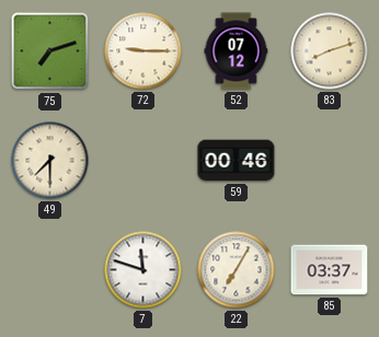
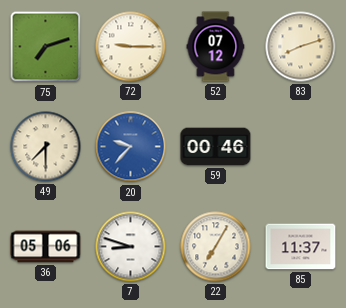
20: none -> 9:37 (131, 147)
36: none -> 05:06 (46, 247)
7: 11:48 -> 8:48 (131, 247)
85: 03:37 -> 11:37 (301, 247)
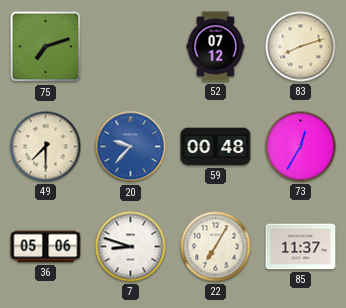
72: 9:15 -> none (131, 47)
59: 00:46 -> 00:48 (216, 147)
73: none -> 12:35 (301, 147)
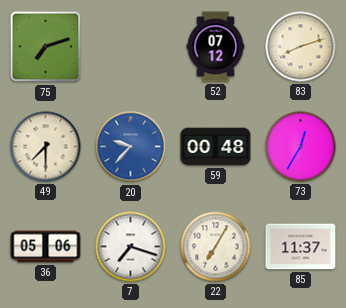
7: 8:48 -> 7:18 (131, 247)
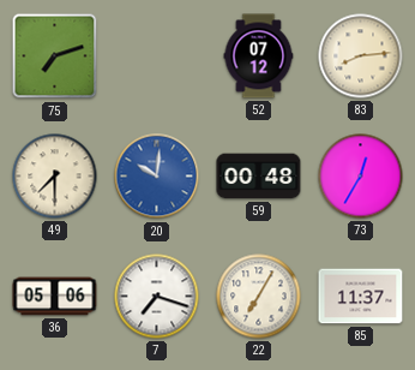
83: 8:12 -> 8:14 (361, 56)
20: 9:37 -> 10:01 (157, 177)
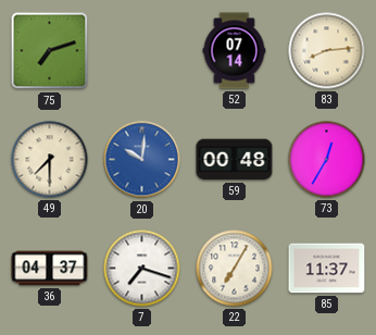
52: 07:12 -> 07:14 (235, 51)
36: 05:06 -> 04:37 (50, 269)
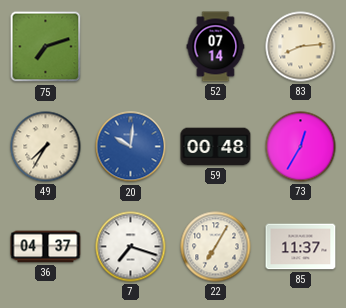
49: 7:30 -> 7:35 (46, 147)
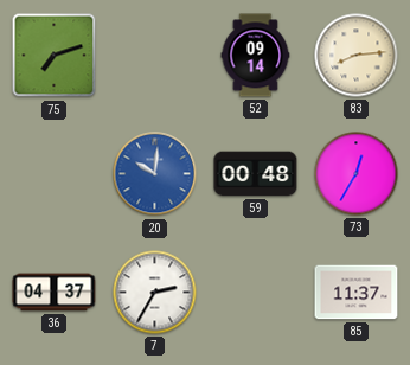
52: 07:14 -> 09:14 (256, 56)
49: 7:35 -> none (46, 147)
7: 7:18 -> 2:35 (155, 293)
22: 7:05 -> none (216, 247)
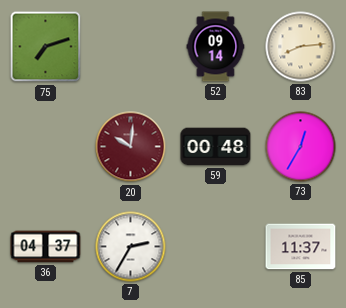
20 dial: blue -> burgundy (131, 147)
